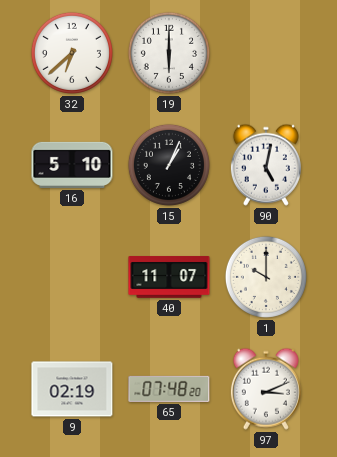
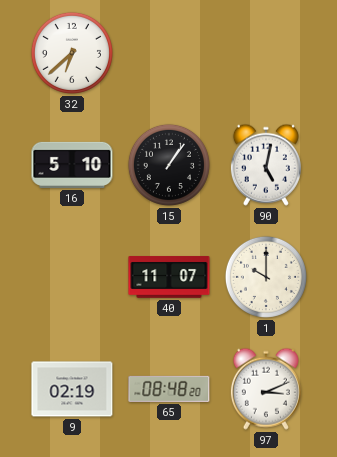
19: 6:00 -> none (169, 53)
15: 1:04 -> 1:06 (169, 165)
65: 07:48 -> 08:48 (169, 389)
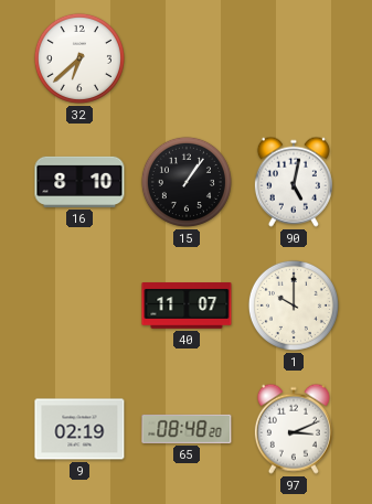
16: 5:10 -> 8:10 (79, 182)
